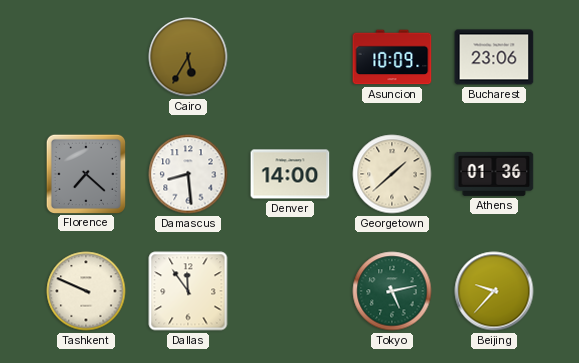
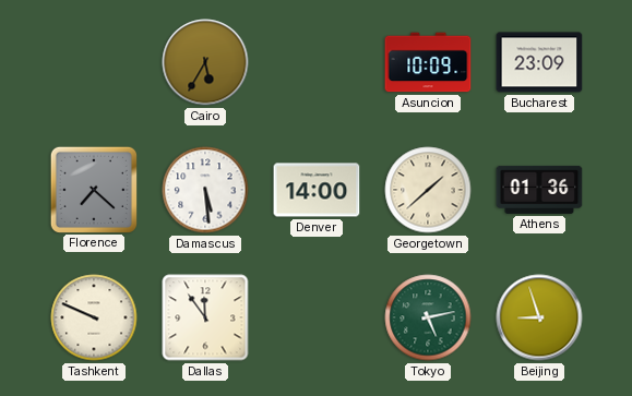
Bucharest: 23:06 -> 23:09 (539, 62)
Damascus: 8:29 -> 5:29 (205, 190)
Beijing: 9:37 -> 8:57 (539, 317)
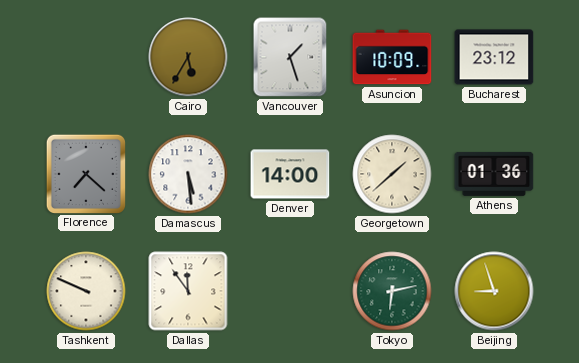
Vancouver: none -> 1:27 (290, 57)
Bucharest: 23:09 -> 23:12 (494, 57)
Tokyo: 5:13 -> 6:13 (392, 291)
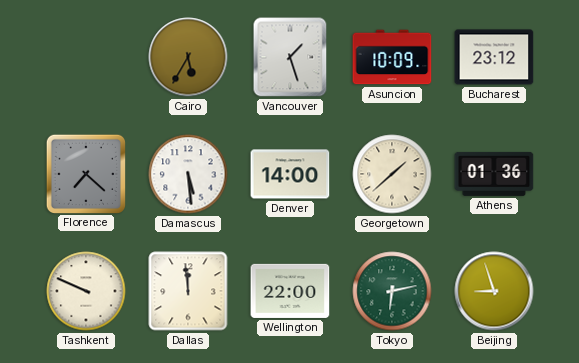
Dallas: 11:54 -> 11:59 (188, 291)
Wellington: none -> 22:00 (290, 291)
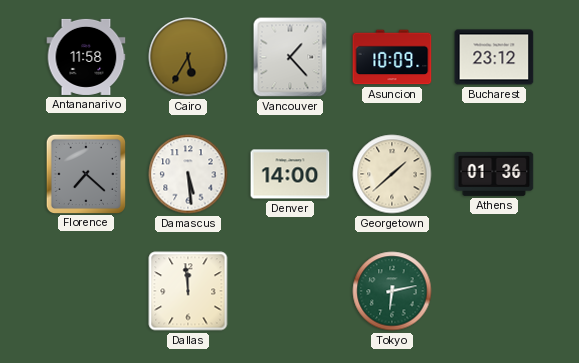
Antananarivo: none -> 11:58 (86, 57)
Vancouver: 1:27 -> 1:23 (290, 57)
Tashkent: 9:49 -> none (86, 291)
Wellington: 22:00 -> none (290, 291)
Beijing: 8:57 -> none (494, 291)
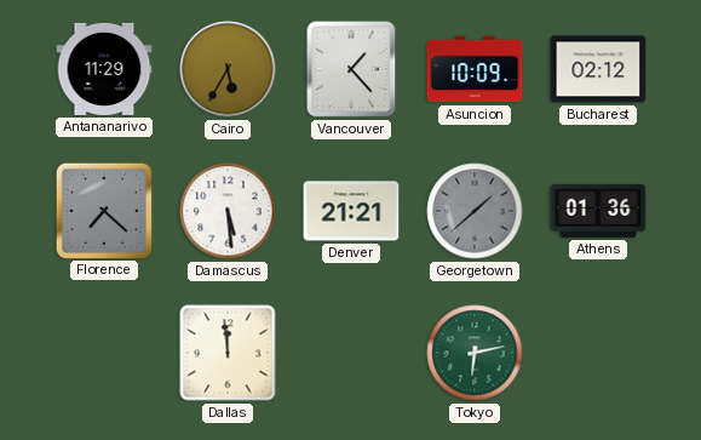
Antananarivo: 11:58 -> 11:29 (104, 69)
Bucharest: 23:12 -> 02:12 (598, 69)
Denver: 14:00 -> 21:21 (351, 211)
Georgetown dial: cream -> grey (475, 211)
